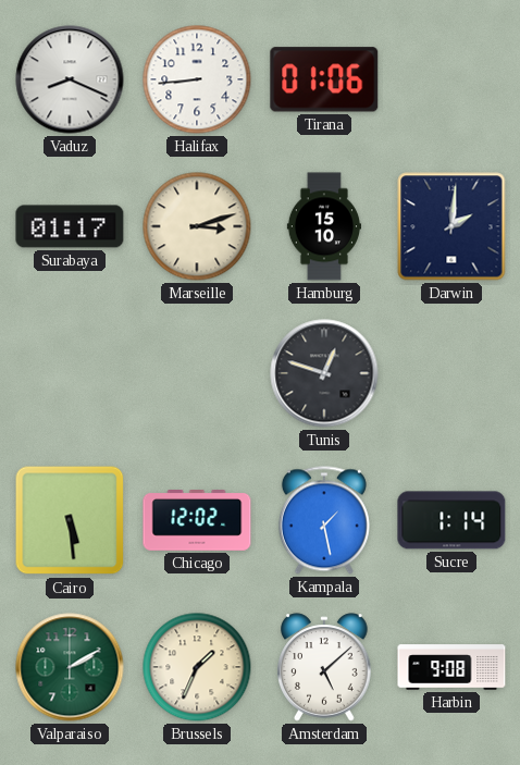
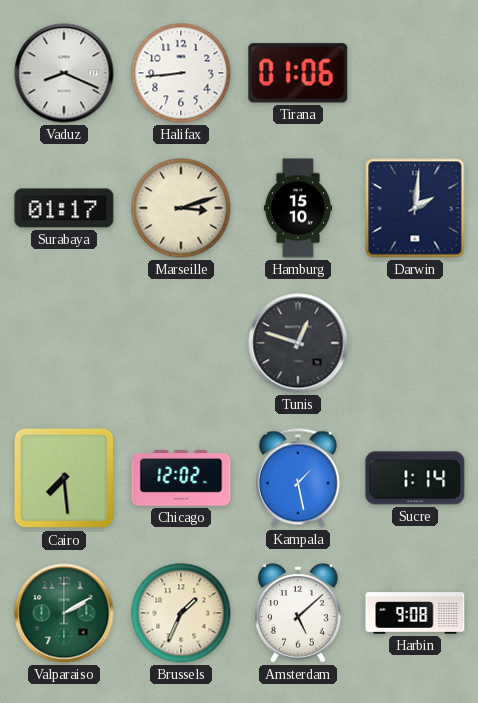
Cairo: 5:29 -> 7:29 (64, 478)
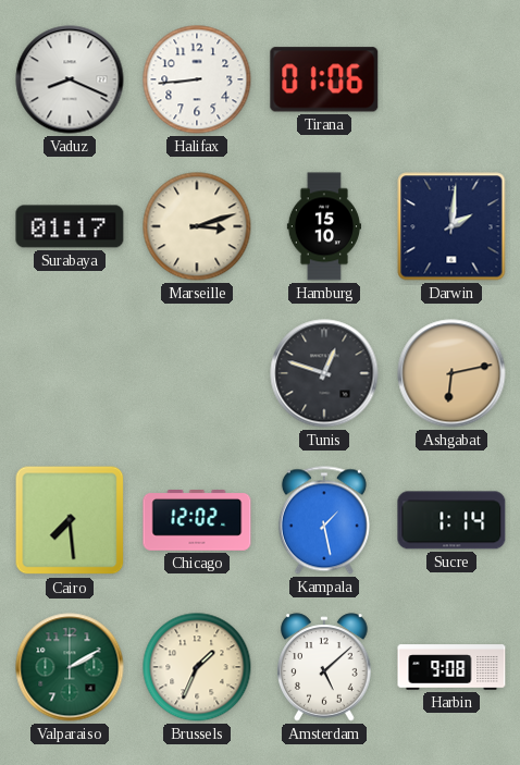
Ashgabat: none -> 6:13 (451, 373)
